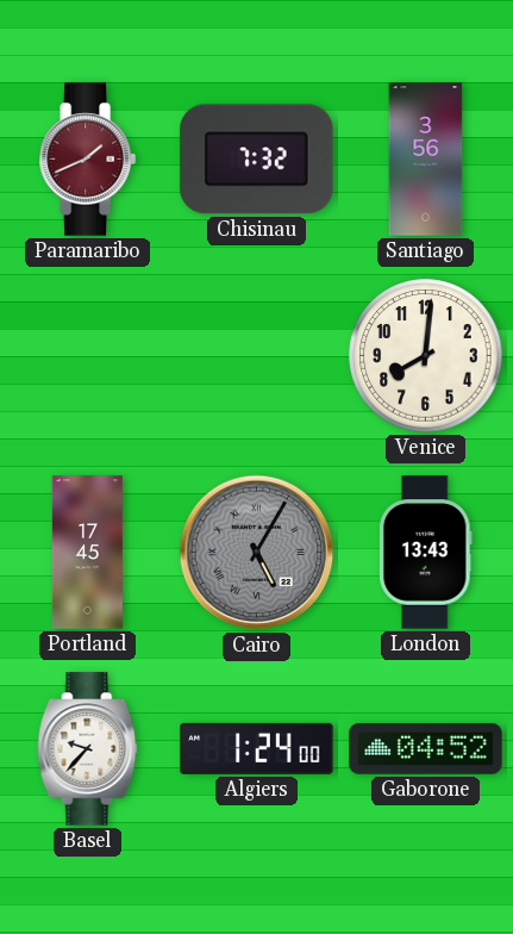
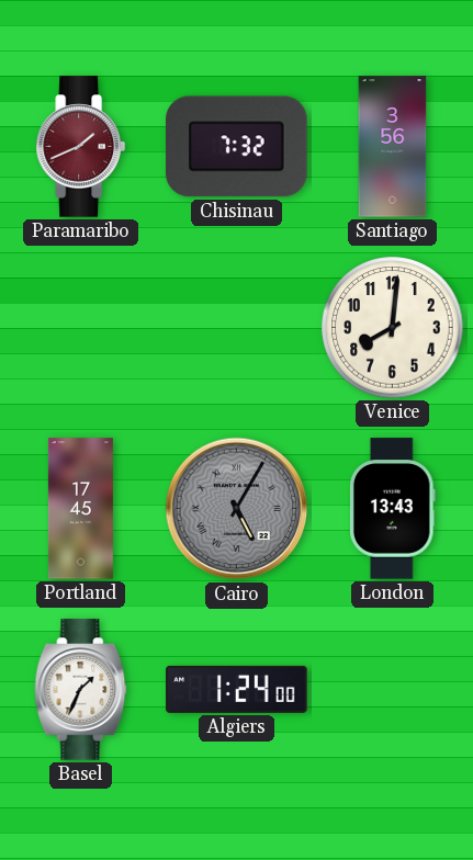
Basel: 9:37 -> 1:34 (81, 690)
Gaborone: 04:52 -> none (426, 749)
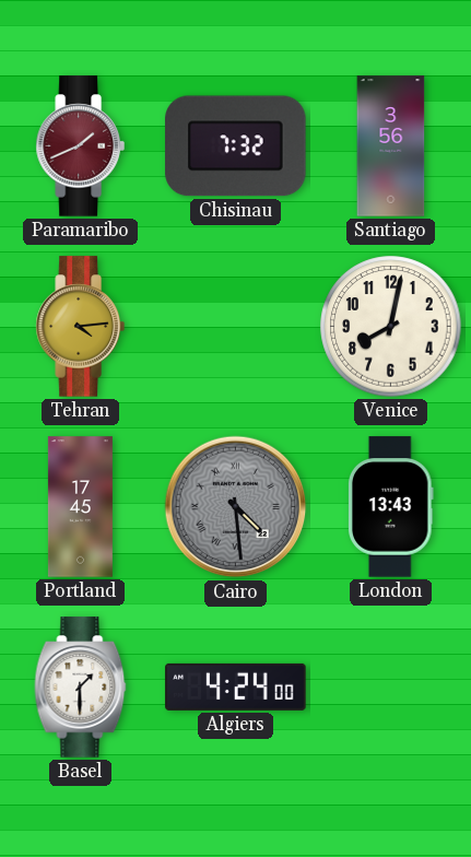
Tehran: none -> 4:14 (80, 327)
Venice: 8:01 -> 8:02 (391, 327)
Cairo: 5:05 -> 4:29 (236, 507)
Basel: 1:34 -> 1:30 (81, 688)
Algiers: 1:24 -> 4:24 (236, 686)
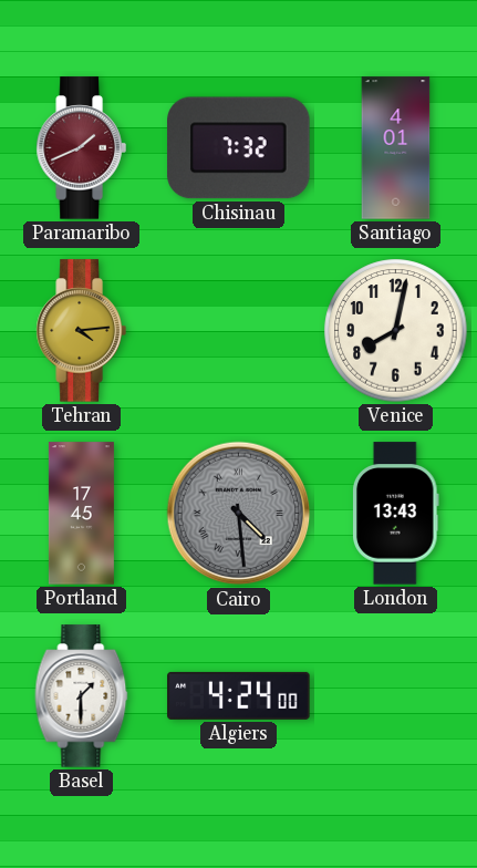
Santiago: 3:56 -> 4:01 (396, 148)
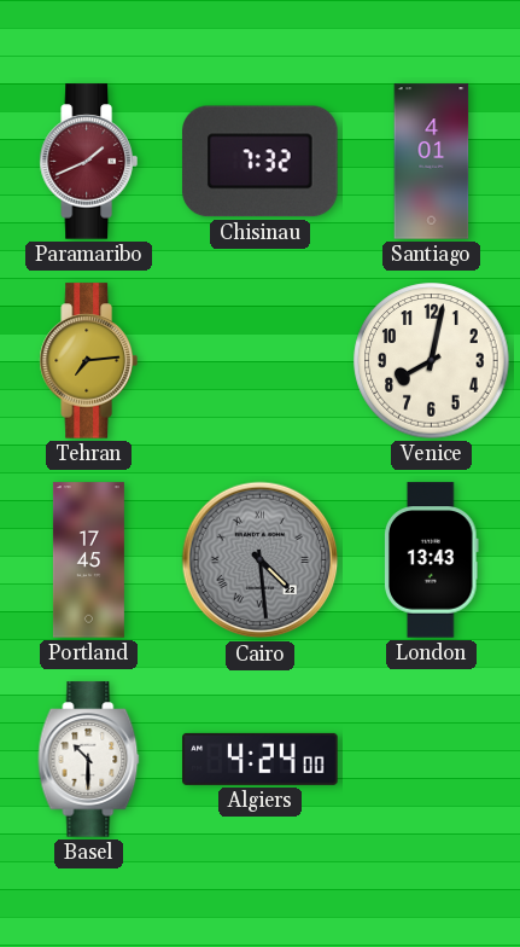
Tehran: 4:14 -> 7:14 (88, 361)
Basel: 1:30 -> 10:30 (89, 760)
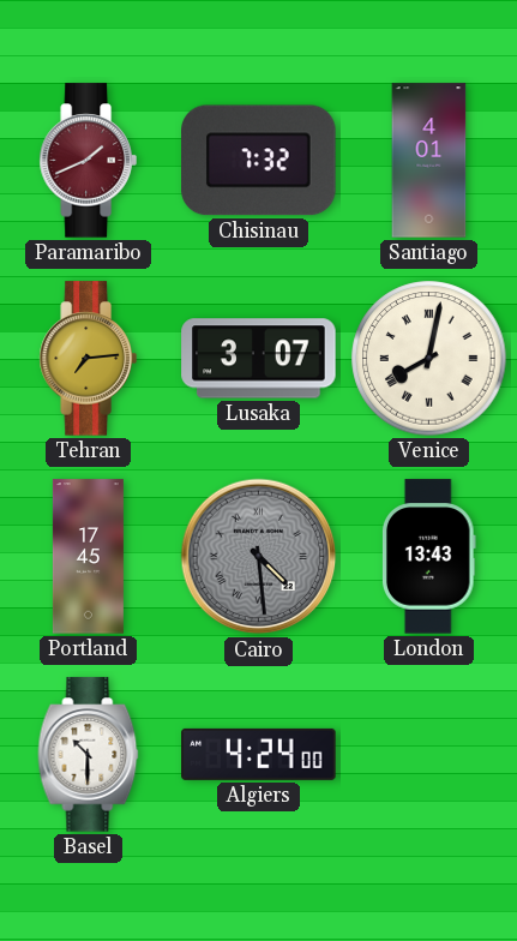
Lusaka: none -> 3:07 (259, 359)
Venice numerals: Arabic -> Roman (429, 359)
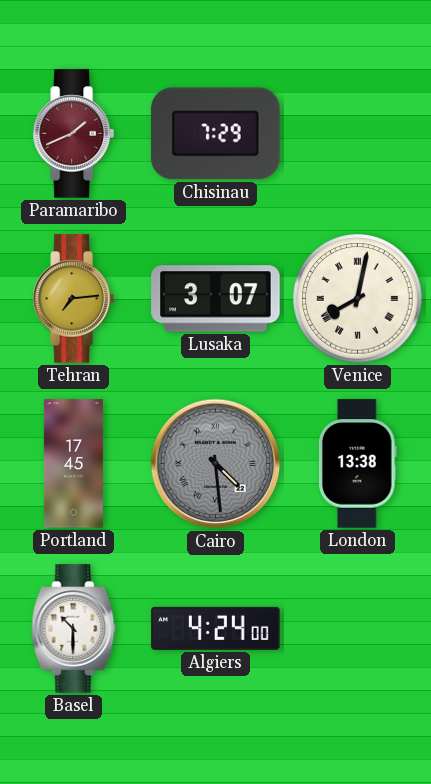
Chisinau: 7:32 -> 7:29 (216, 134)
Santiago: 4:01 -> none (429, 161)
London: 13:43 -> 13:38 (358, 464)
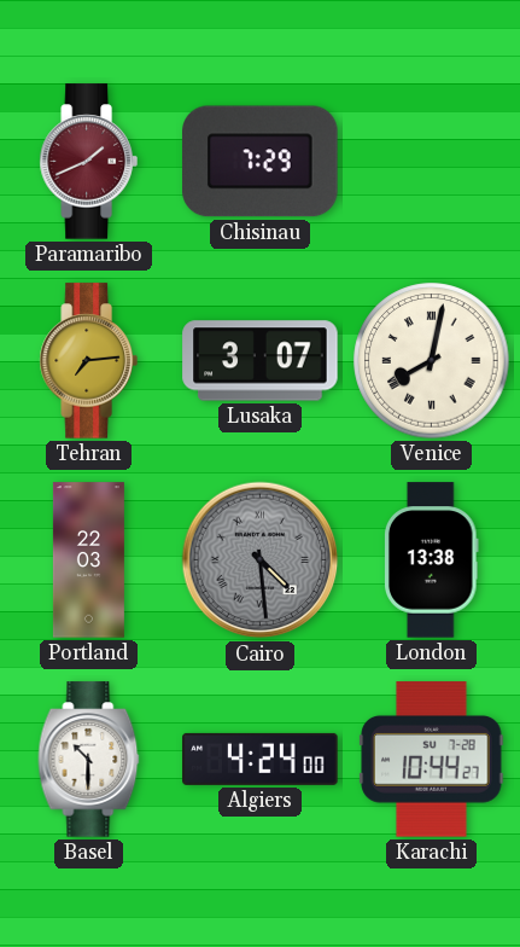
Portland: 17:45 -> 22:03 (88, 560)
Karachi: none -> 10:44 (432, 760)
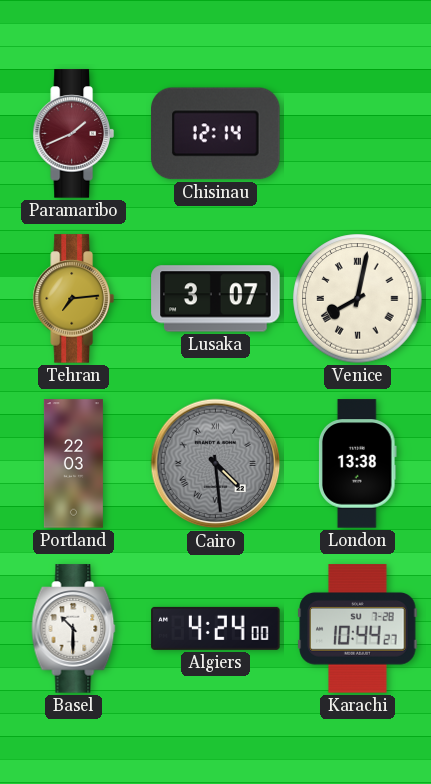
Chisinau: 7:29 -> 12:14 (216, 134)
